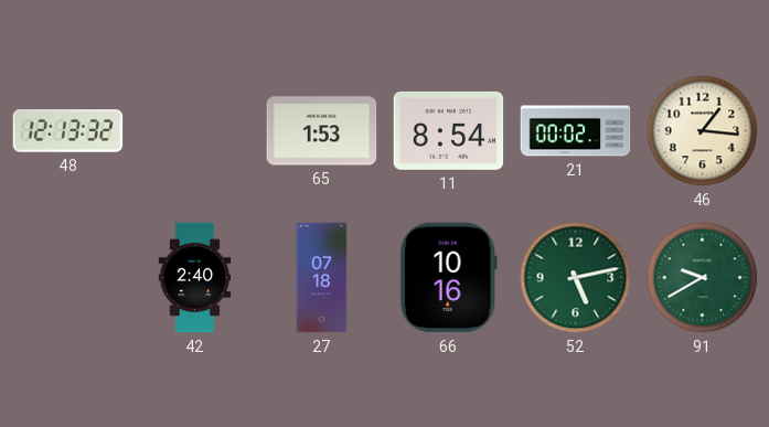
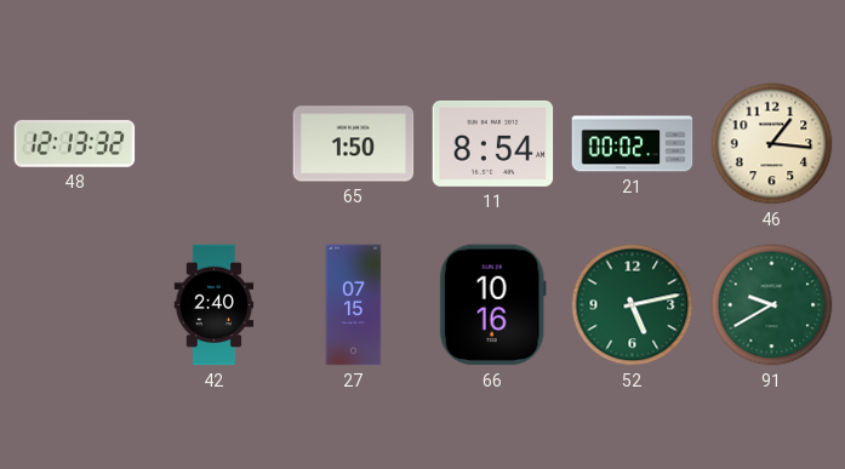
65: 1:53 -> 1:50 (354, 144)
27: 07:18 -> 07:15 (354, 305)
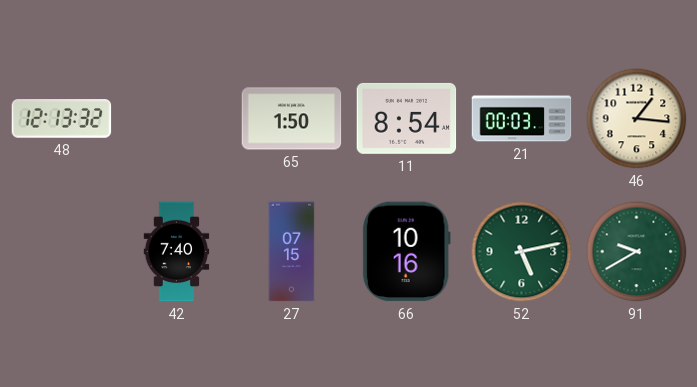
21: 00:02 -> 00:03 (522, 119)
42: 2:40 -> 7:40 (177, 252)
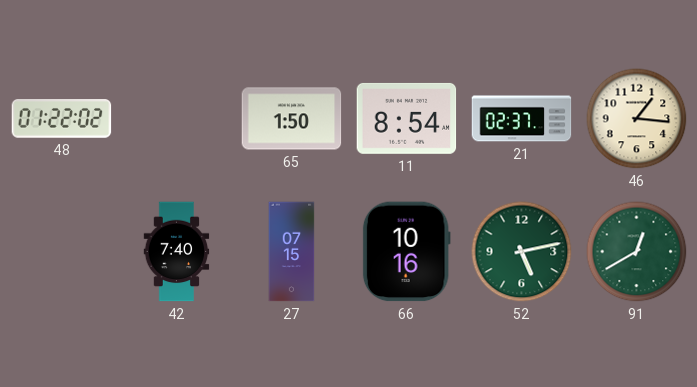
48: 12:13 -> 01:22 (62, 119)
21: 00:03 -> 02:37 (522, 119)
91: 9:40 -> 12:40 (637, 252)
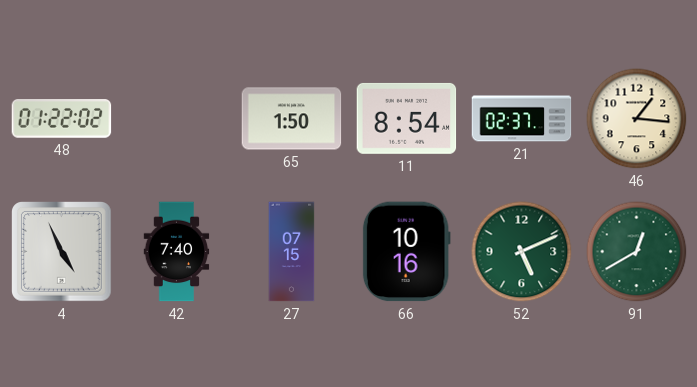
4: none -> 4:56 (62, 252)
52: 5:13 -> 5:11 (522, 252)
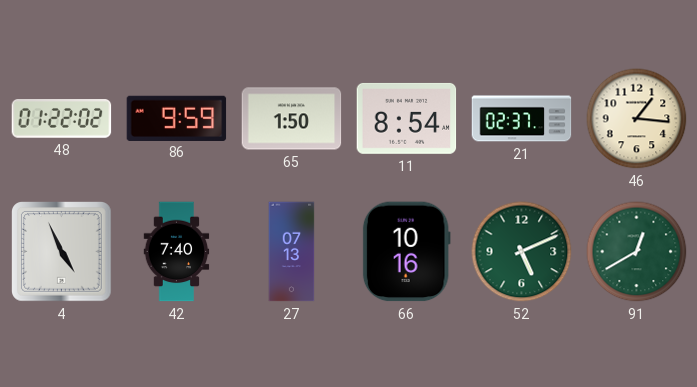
86: none -> 9:59 (177, 118)
27: 07:15 -> 07:13 (292, 252)
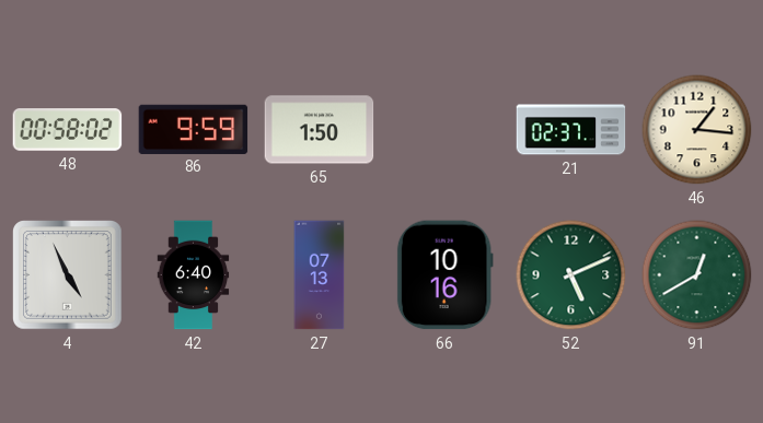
48: 01:22 -> 00:58 (68, 130)
11: 8:54 -> none (407, 118)
42: 7:40 -> 6:40 (194, 275)
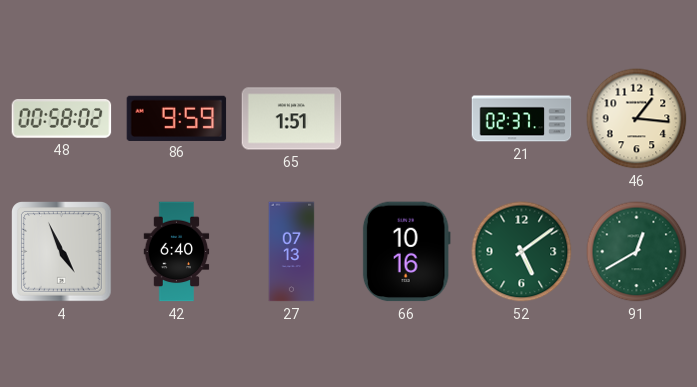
65: 1:50 -> 1:51 (292, 119)
52: 5:11 -> 5:09 (522, 252)
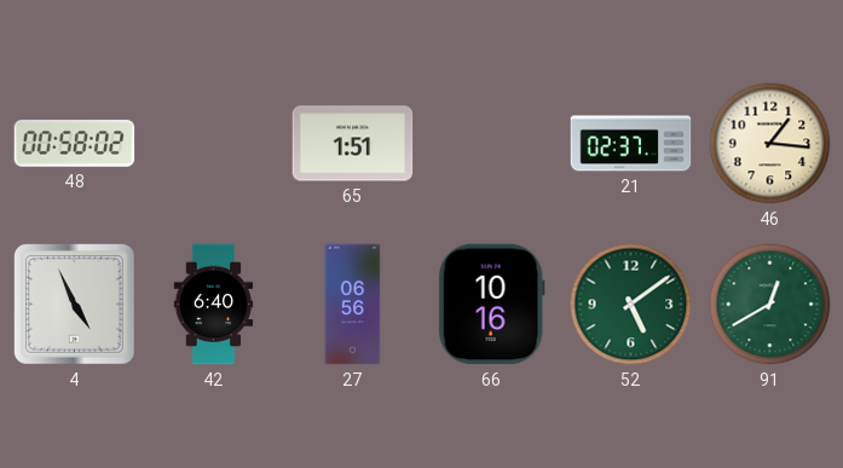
86: 9:59 -> none (177, 118)
27: 07:13 -> 06:56 (353, 305)
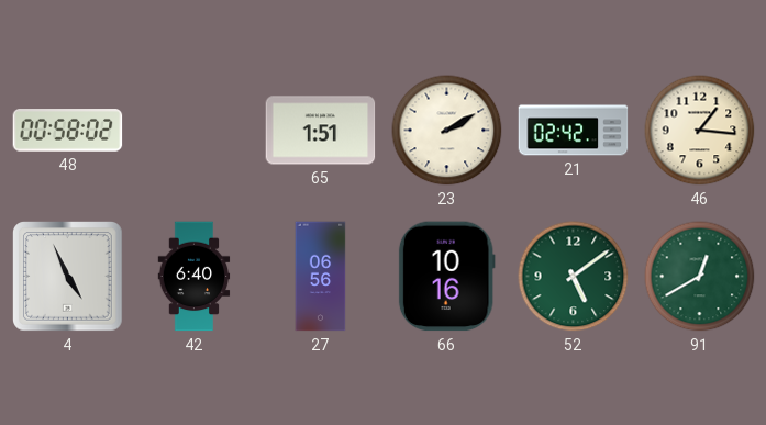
23: none -> 2:10 (447, 131)
21: 02:37 -> 02:42 (574, 131)
